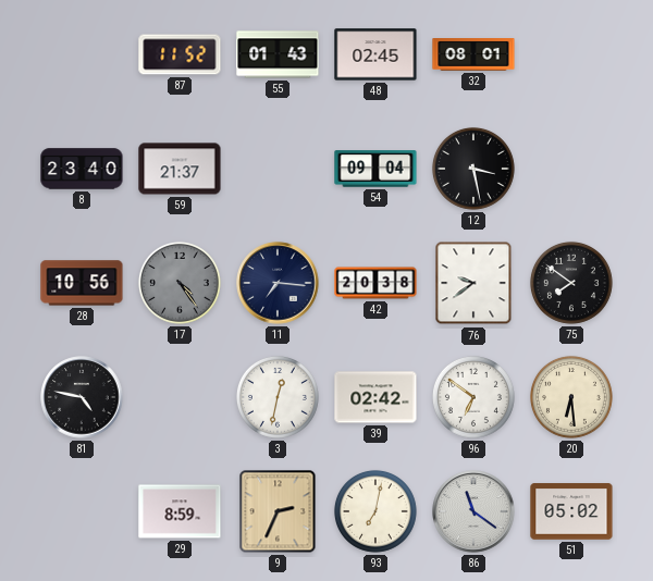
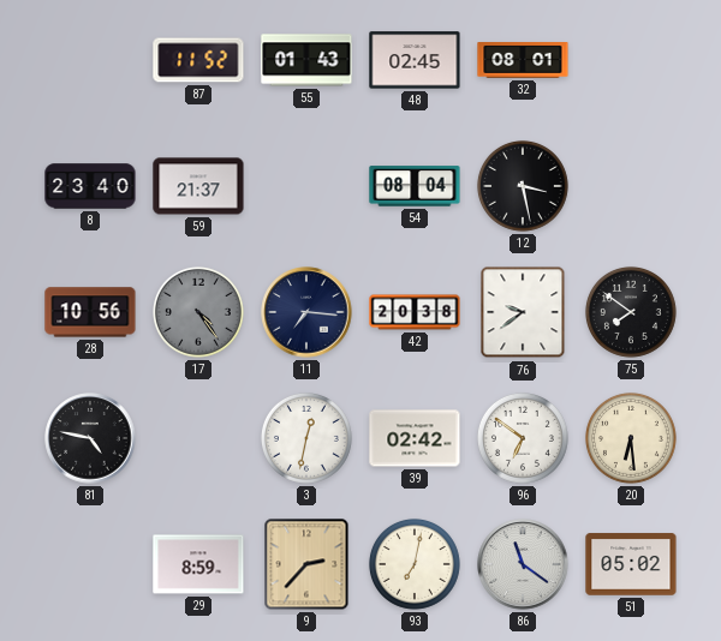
54: 09:04 -> 08:04 (415, 186)
9: 2:34 -> 2:37 (306, 564)
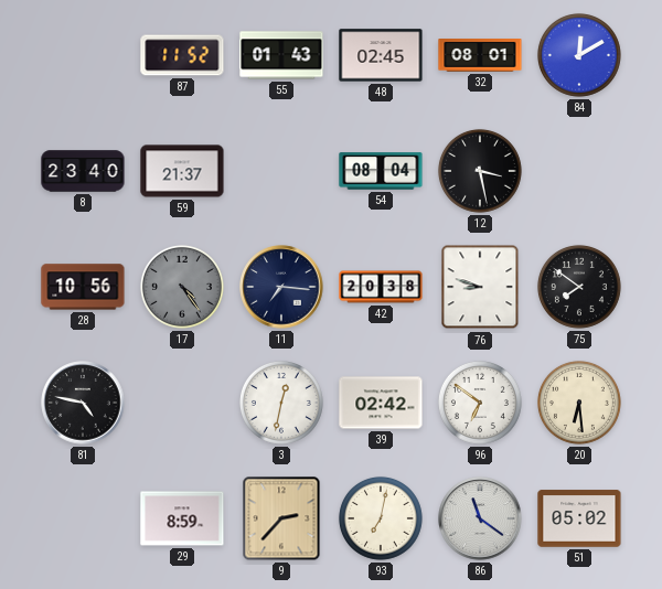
84: none -> 12:10 (579, 55)
76: 9:39 -> 8:48 (480, 287)
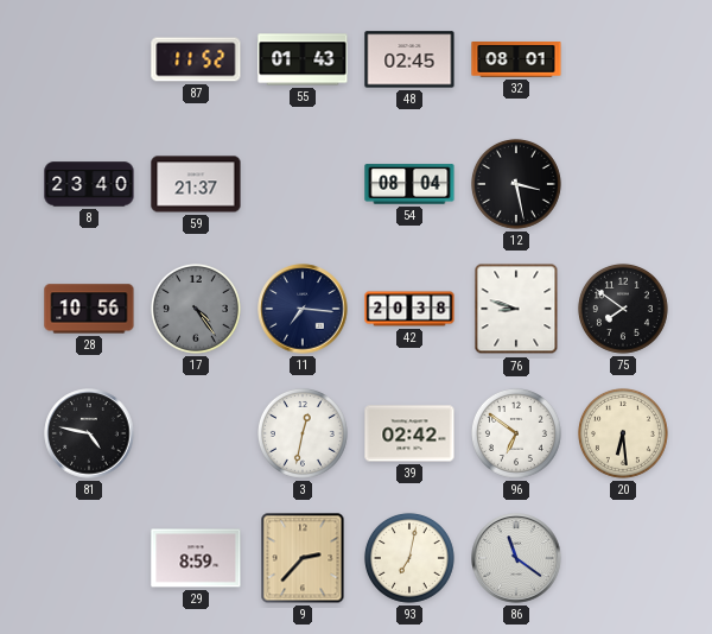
84: 12:10 -> none (579, 55)
51: 05:02 -> none (579, 518)
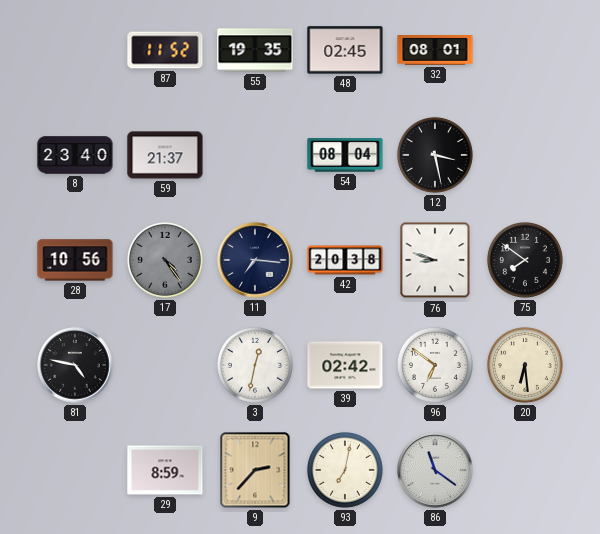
55: 01:43 -> 19:35 (255, 50)
